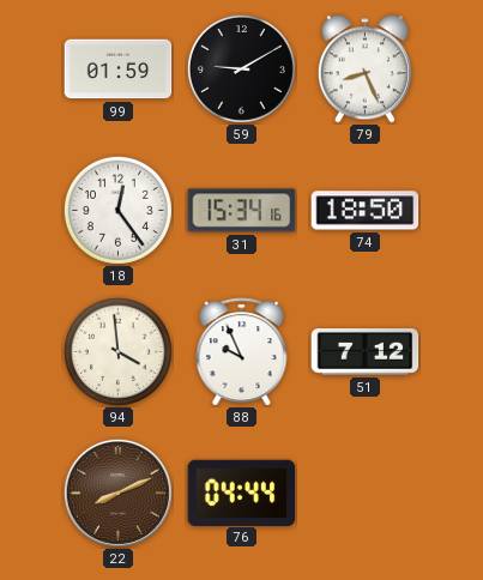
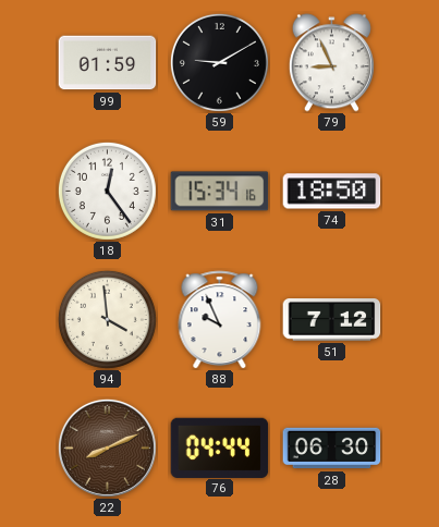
79: 8:26 -> 8:56 (331, 63)
28: none -> 06:30 (332, 449)
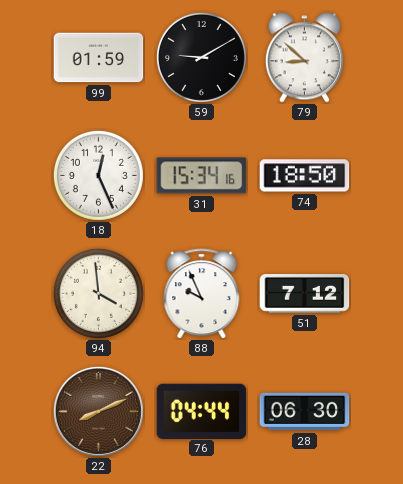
79: 8:56 -> 8:52 (304, 58)
18: 12:24 -> 12:26 (98, 175)
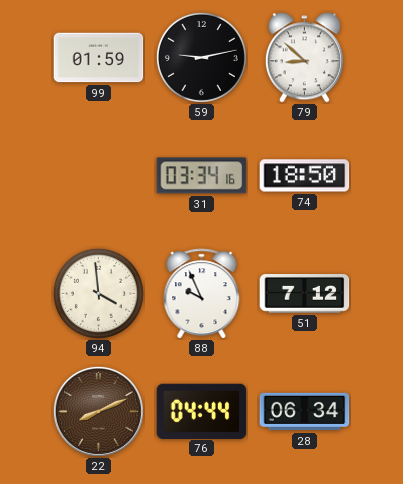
59: 9:10 -> 9:13 (201, 57)
18: 12:26 -> none (98, 175)
31: 15:34 -> 03:34 (202, 176)
28: 06:30 -> 06:34 (305, 412)
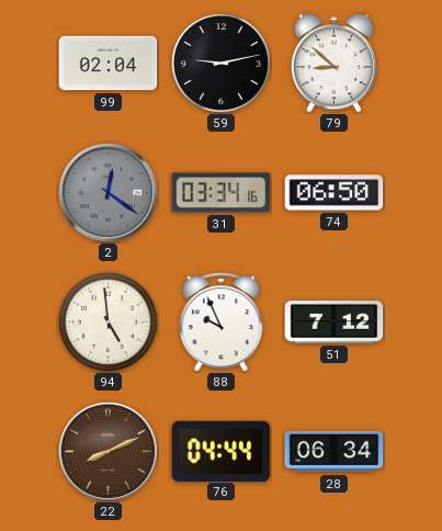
99: 01:59 -> 02:04 (109, 64)
2: none -> 12:21 (107, 192)
74: 18:50 -> 06:50 (335, 193)
94: 3:59 -> 4:59 (107, 321)
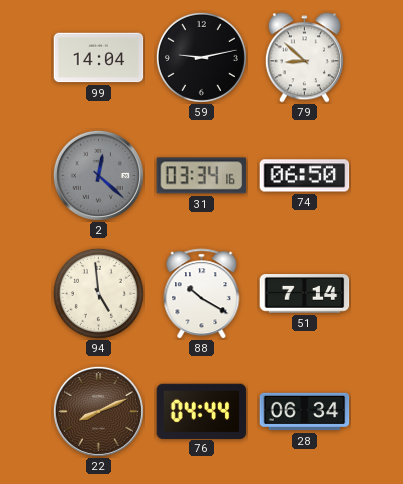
99: 02:04 -> 14:04 (99, 58)
2: 12:21 -> 12:22 (98, 175)
88: 9:56 -> 10:20 (202, 294)
51: 7:12 -> 7:14 (305, 294)
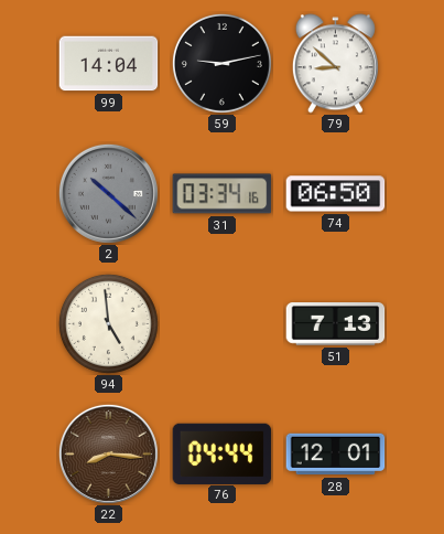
2: 12:22 -> 10:22 (108, 193)
88: 10:20 -> none (202, 294)
51: 7:14 -> 7:13 (336, 324)
22: 8:11 -> 8:16 (108, 453)
28: 06:34 -> 12:01 (336, 455)
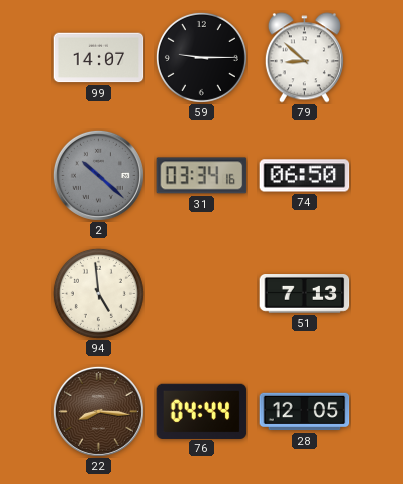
99: 14:04 -> 14:07 (99, 58)
59: 9:13 -> 9:15 (201, 57)
28: 12:01 -> 12:05 (305, 412)
